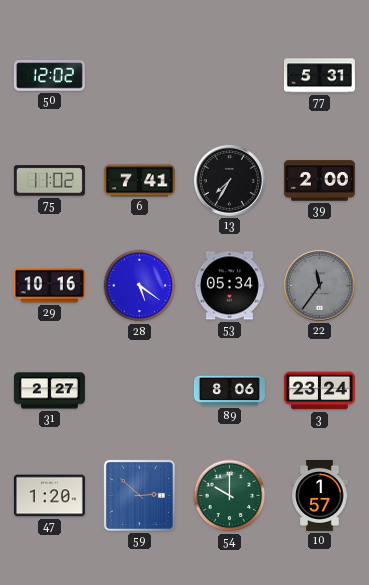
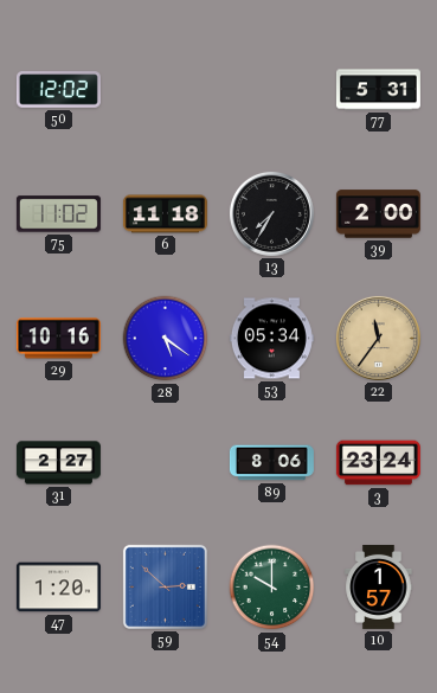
6: 7:41 -> 11:18 (165, 214)
22 dial: grey -> champagne (378, 338)
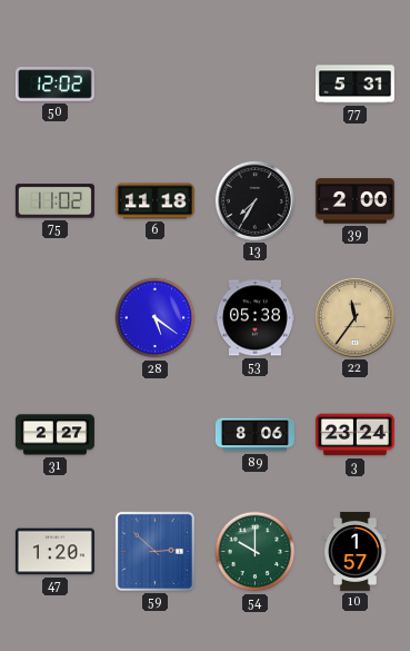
29: 10:16 -> none (58, 339)
53: 05:34 -> 05:38 (254, 318)
